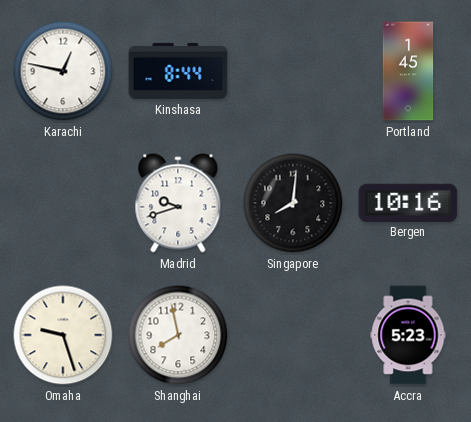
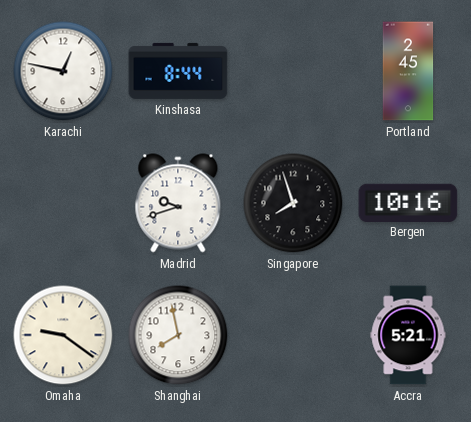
Portland: 1:45 -> 2:45 (408, 71)
Singapore: 8:01 -> 7:57 (293, 203)
Omaha: 9:27 -> 9:21 (63, 335)
Accra: 5:23 -> 5:21 (408, 335)
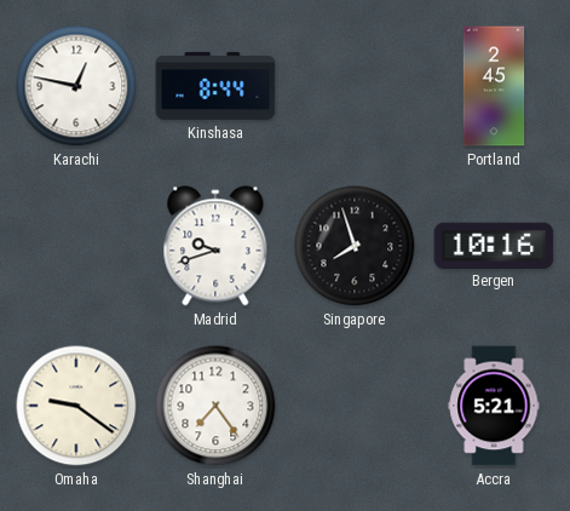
Shanghai: 7:58 -> 7:24 (215, 406)
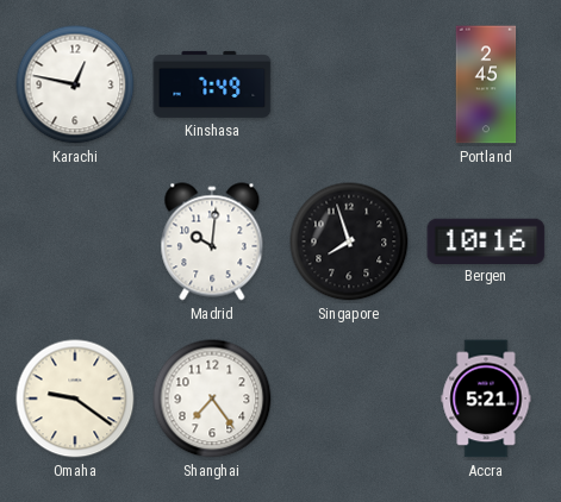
Kinshasa: 8:44 -> 7:49 (212, 84)
Madrid: 9:42 -> 10:01 (212, 241)
